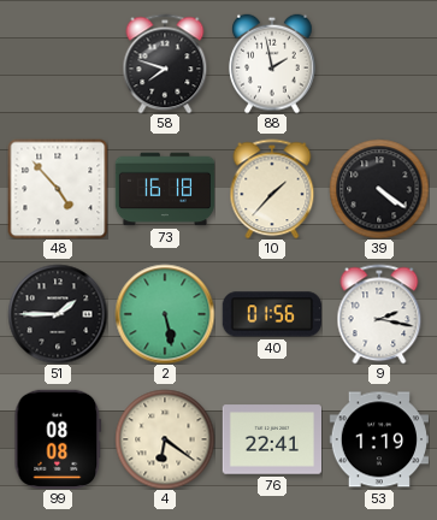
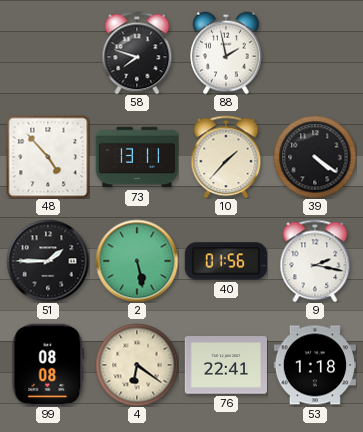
73: 16:18 -> 13:11 (137, 157)
53: 1:19 -> 1:18 (314, 365)
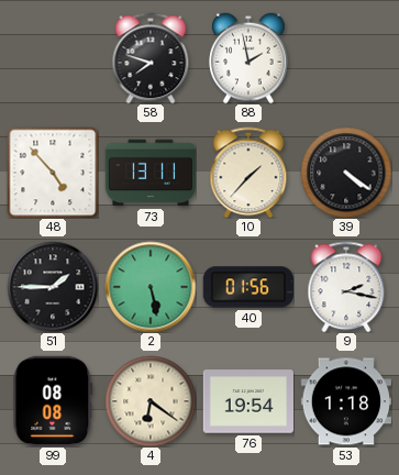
76: 22:41 -> 19:54 (247, 401)
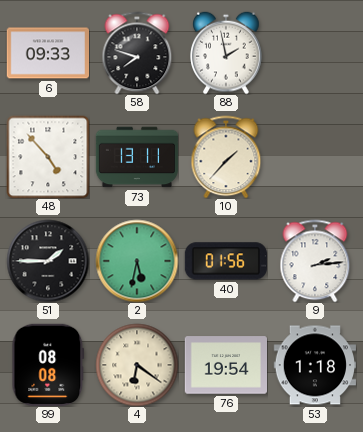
6: none -> 09:33 (47, 53)
39: 4:21 -> none (346, 173)
2: 5:28 -> 5:32 (137, 261)
9: 2:17 -> 2:14 (315, 261)
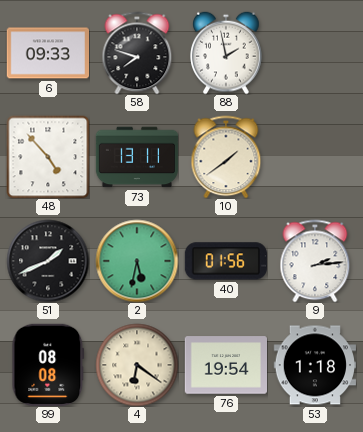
10: 1:37 -> 1:39 (226, 157)
51: 1:45 -> 1:41 (48, 261)
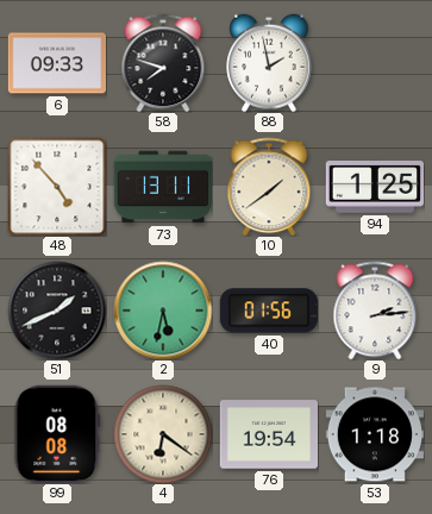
94: none -> 1:25 (374, 187)
